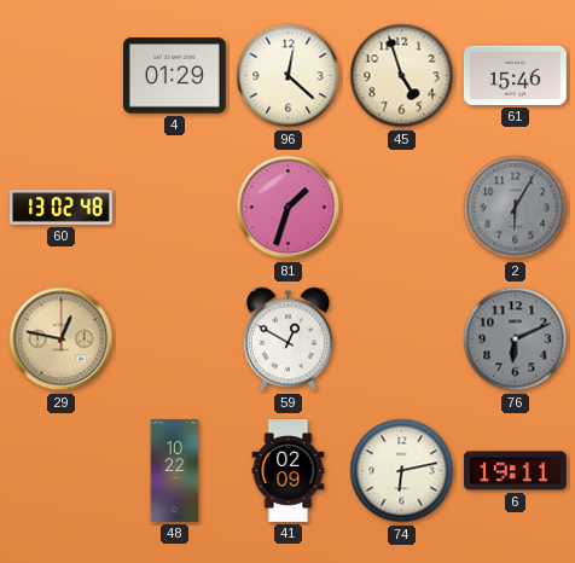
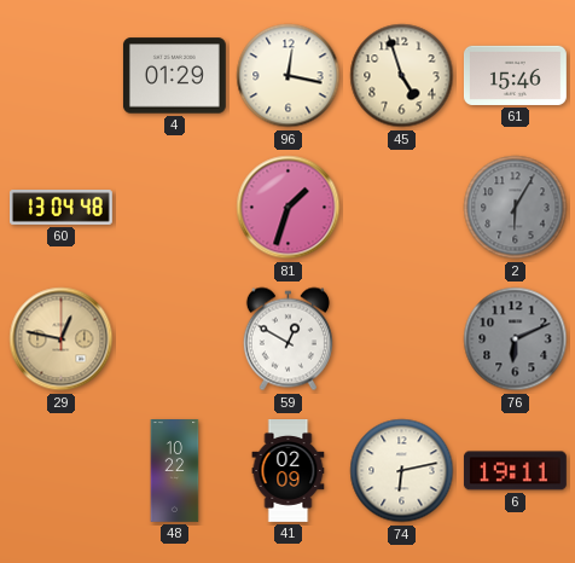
96: 12:22 -> 12:17 (289, 76)
60: 13:02 -> 13:04 (62, 208)
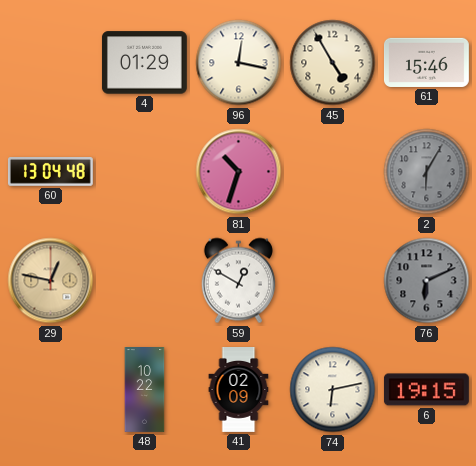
45: 4:57 -> 4:55 (333, 63)
81: 1:33 -> 10:33 (239, 172)
6: 19:11 -> 19:15 (426, 390)
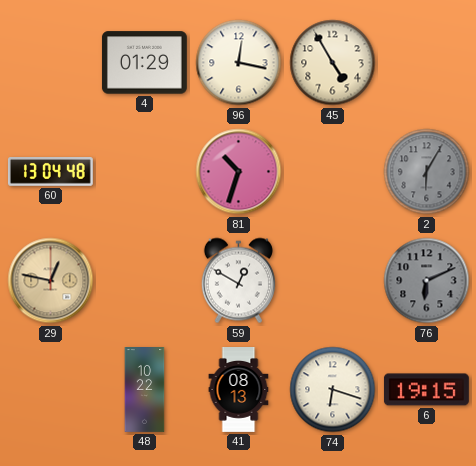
61: 15:46 -> none (426, 62)
41: 02:09 -> 08:13 (239, 390)
74: 6:13 -> 6:18 (333, 390)
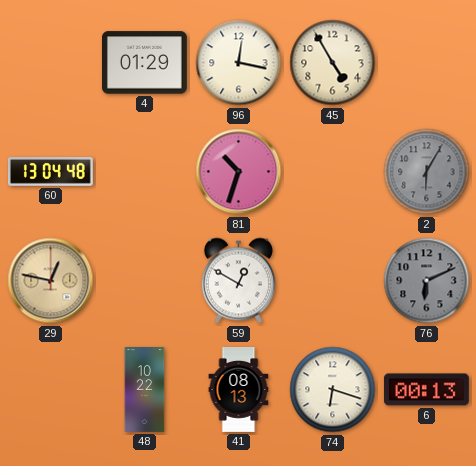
6: 19:15 -> 00:13 (426, 390)
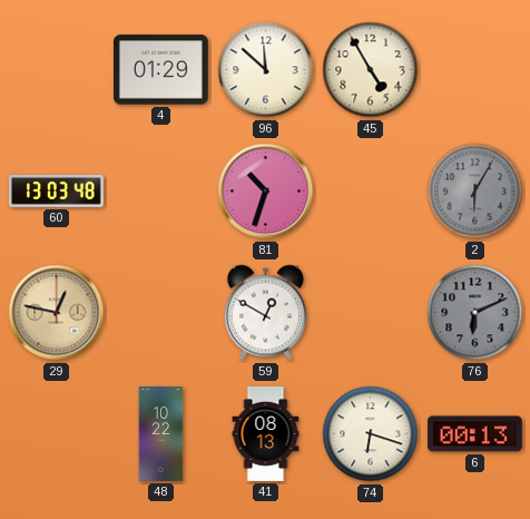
96: 12:17 -> 11:52 (266, 70)
60: 13:04 -> 13:03 (57, 192)
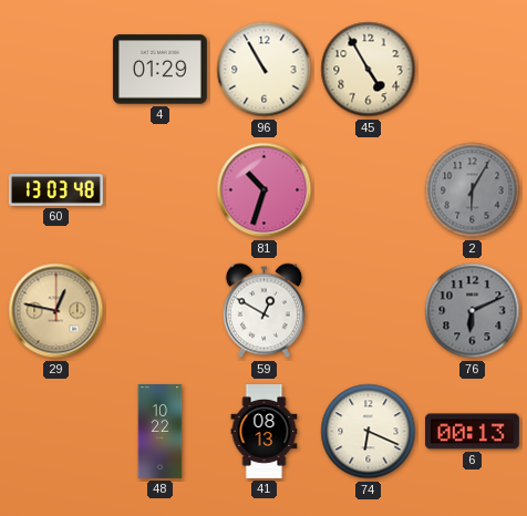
96: 11:52 -> 10:55 (265, 70)
74: 6:18 -> 6:19 (369, 432)
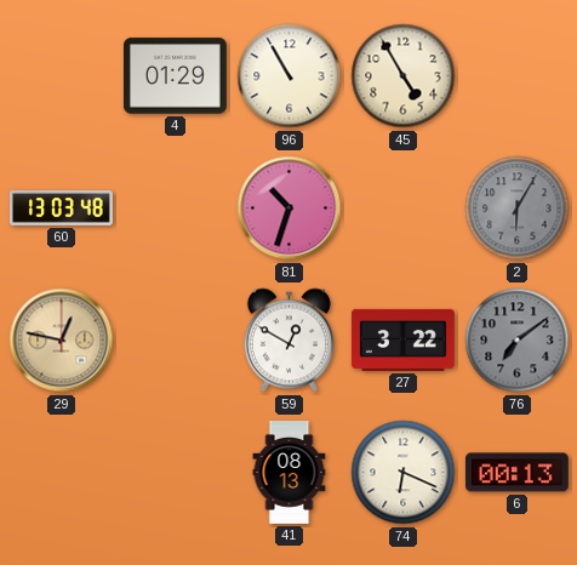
27: none -> 3:22 (402, 339)
76: 6:11 -> 7:09 (518, 341)
48: 10:22 -> none (161, 432)
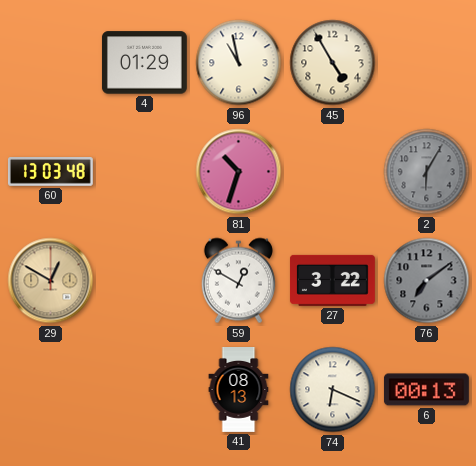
96: 10:55 -> 10:58 (239, 63)
29: 12:47 -> 12:50 (51, 281)
